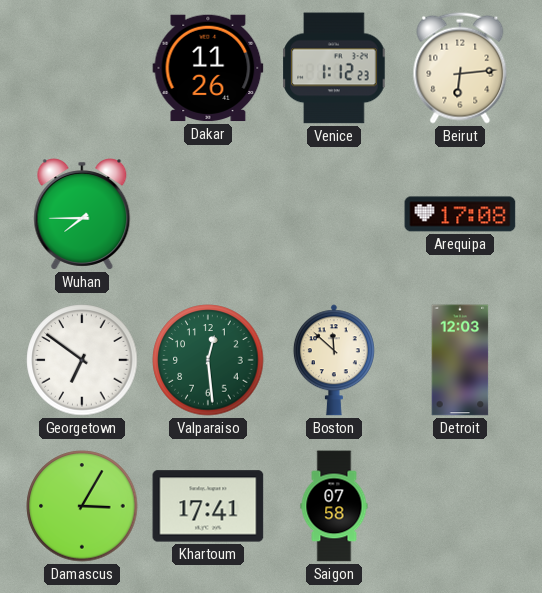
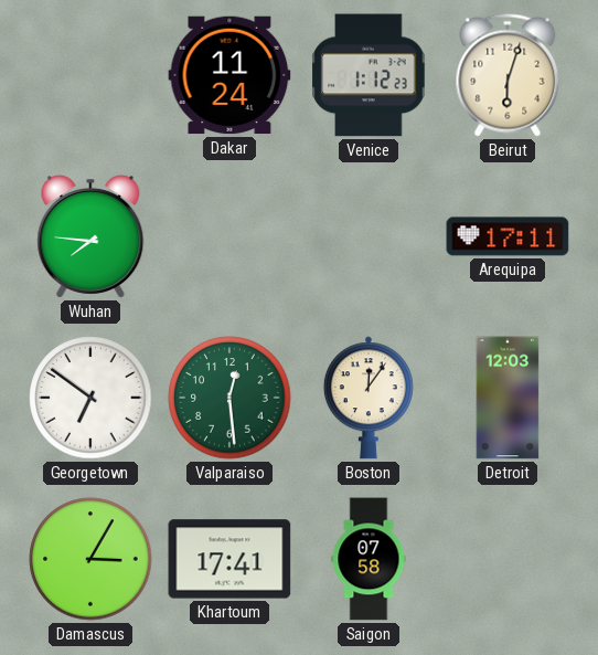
Dakar: 11:26 -> 11:24 (229, 75)
Beirut: 6:14 -> 6:03 (508, 75)
Wuhan: 7:45 -> 7:46 (90, 236)
Arequipa: 17:08 -> 17:11 (508, 236)
Boston: 11:52 -> 12:06 (369, 398)
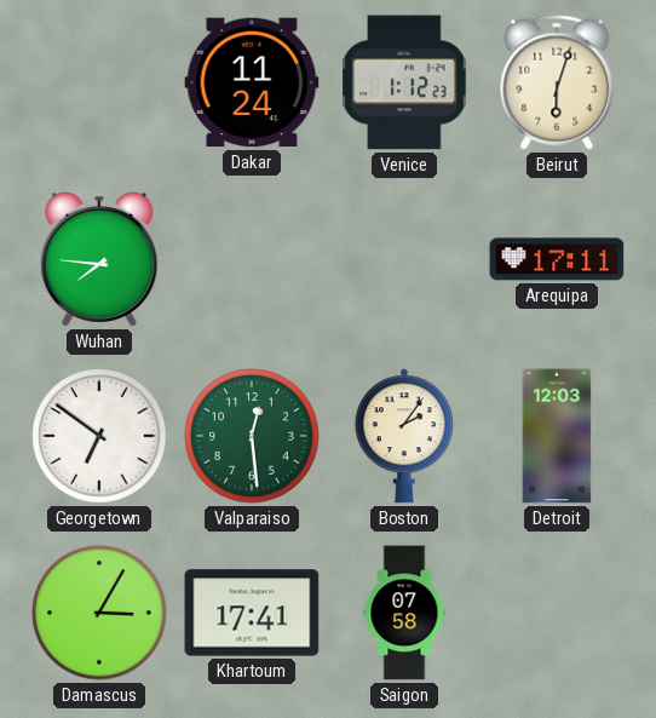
Boston: 12:06 -> 2:06 (404, 436)
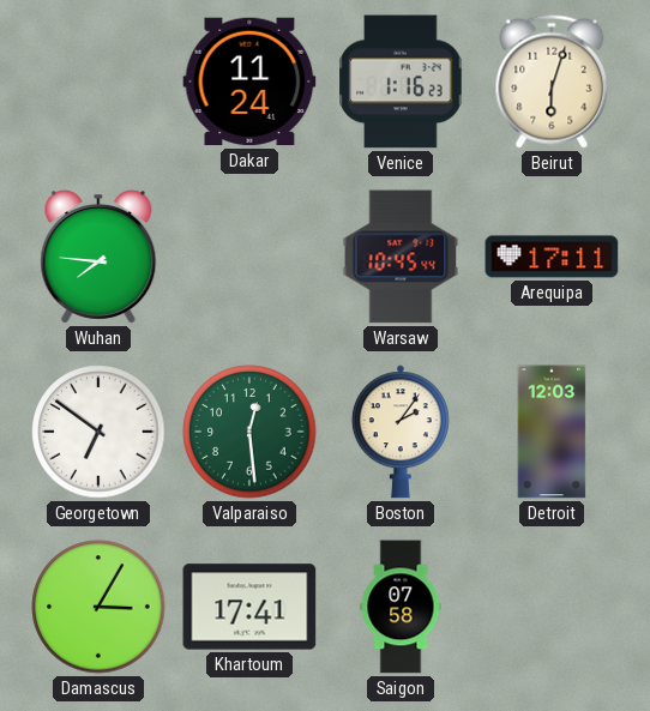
Venice: 1:12 -> 1:16 (401, 82)
Warsaw: none -> 10:45 (401, 257)
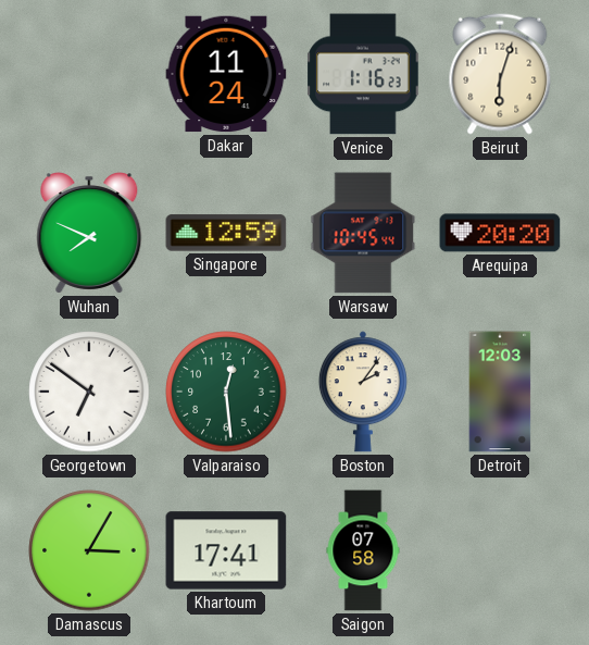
Wuhan: 7:46 -> 7:49 (89, 233)
Singapore: none -> 12:59 (226, 233)
Arequipa: 17:11 -> 20:20 (500, 233)
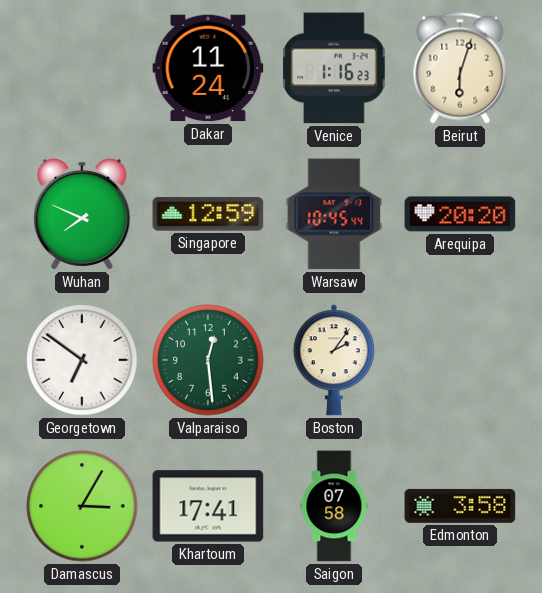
Detroit: 12:03 -> none (500, 392)
Edmonton: none -> 3:58 (460, 506)
